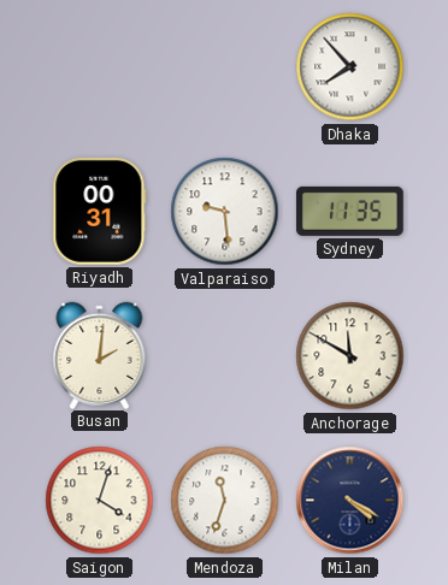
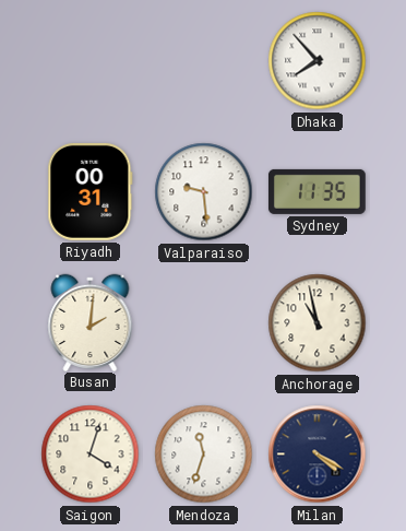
Anchorage: 11:50 -> 10:58 (318, 323)
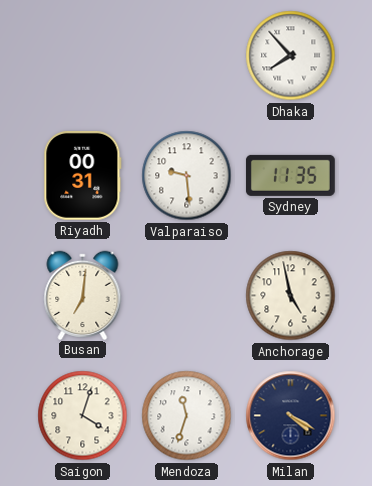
Busan: 2:01 -> 7:01 (83, 295)
Anchorage: 10:58 -> 4:58 (291, 296)
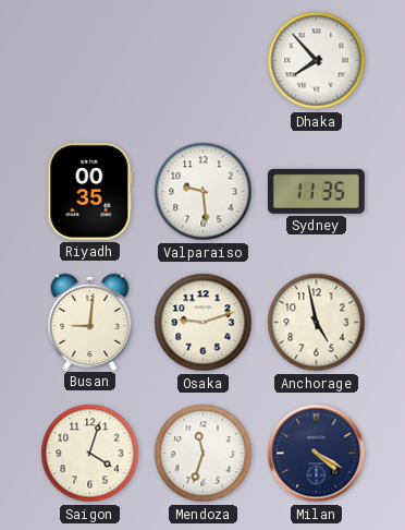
Riyadh: 00:31 -> 00:35 (90, 191)
Busan: 7:01 -> 9:01 (90, 322)
Osaka: none -> 9:12 (204, 323)
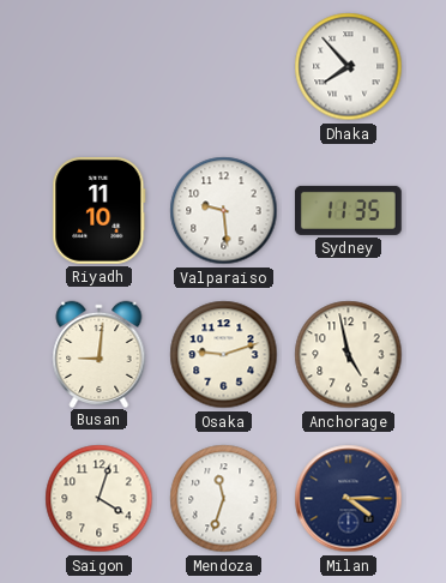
Riyadh: 00:35 -> 11:10 (100, 210)
Milan: 4:20 -> 4:15 (349, 499)
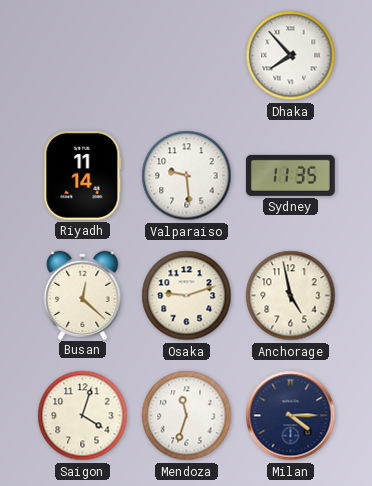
Riyadh: 11:10 -> 11:14 (83, 175)
Busan: 9:01 -> 12:22 (83, 295)
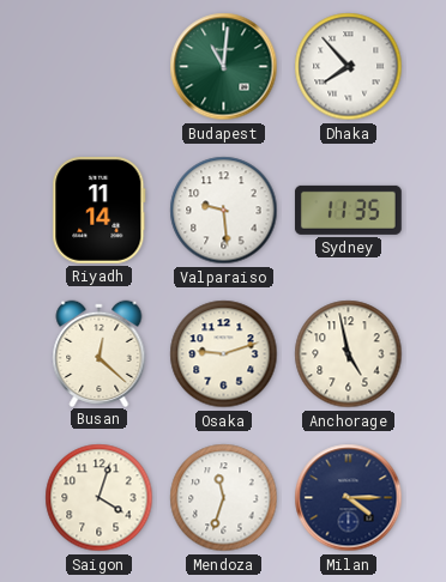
Budapest: none -> 11:01 (224, 67)
